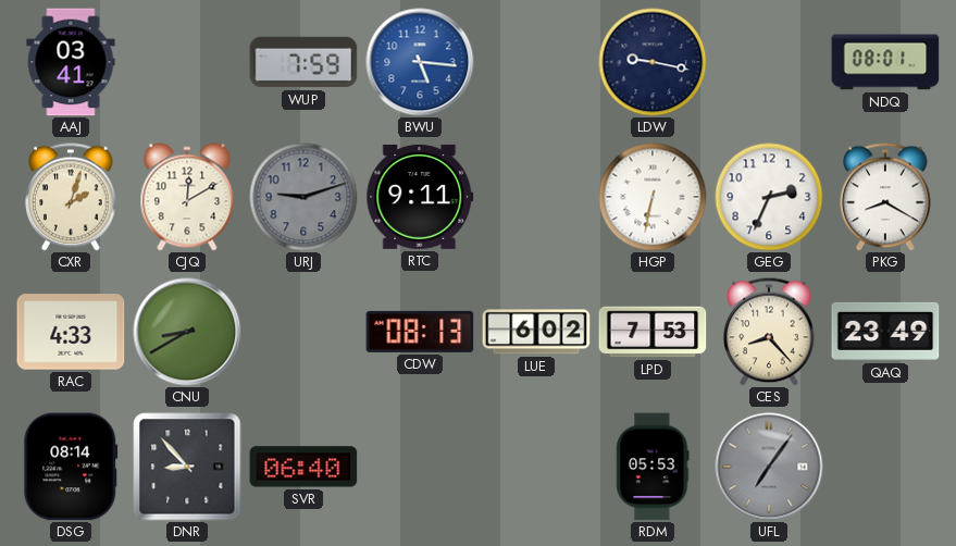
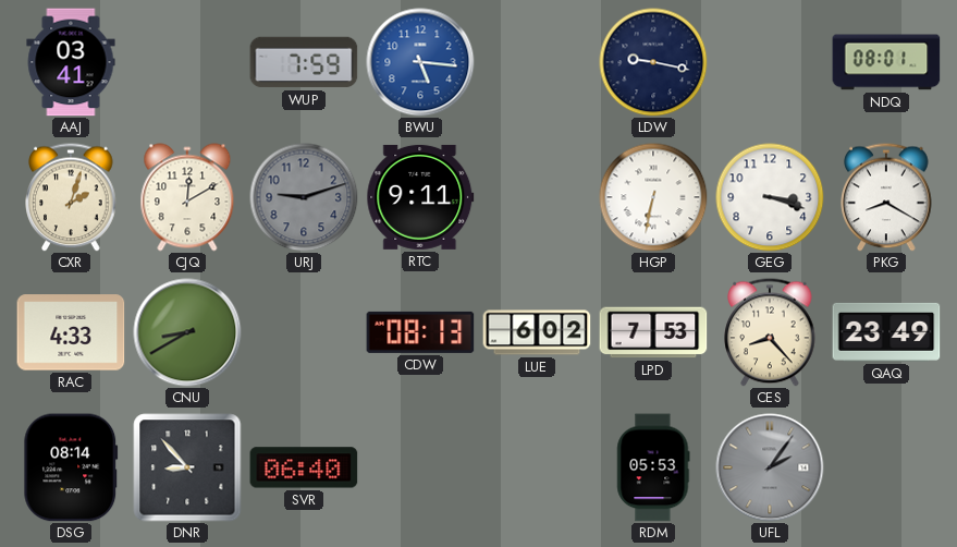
GEG: 2:34 -> 3:18 (770, 197)
UFL: 7:06 -> 2:06 (770, 467)
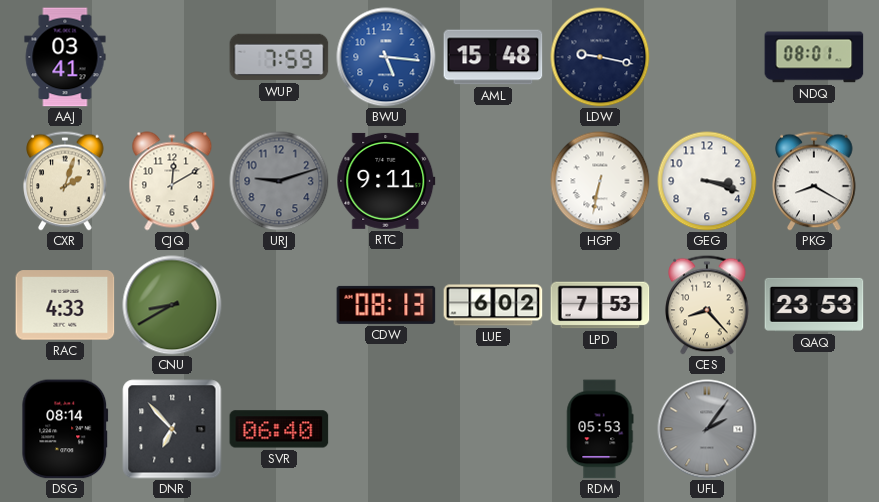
AML: none -> 15:48 (493, 57)
QAQ: 23:49 -> 23:53 (814, 305)
DNR: 8:53 -> 6:53 (172, 429)
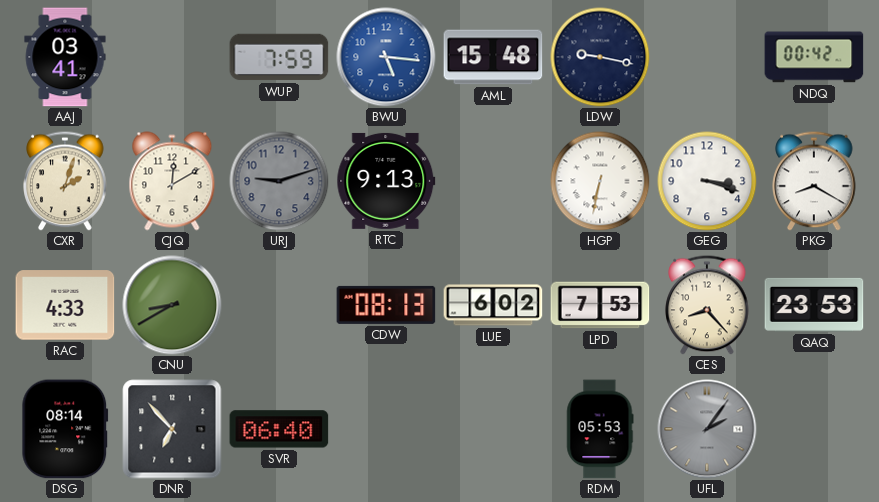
NDQ: 08:01 -> 00:42 (814, 57)
RTC: 9:11 -> 9:13 (386, 181)
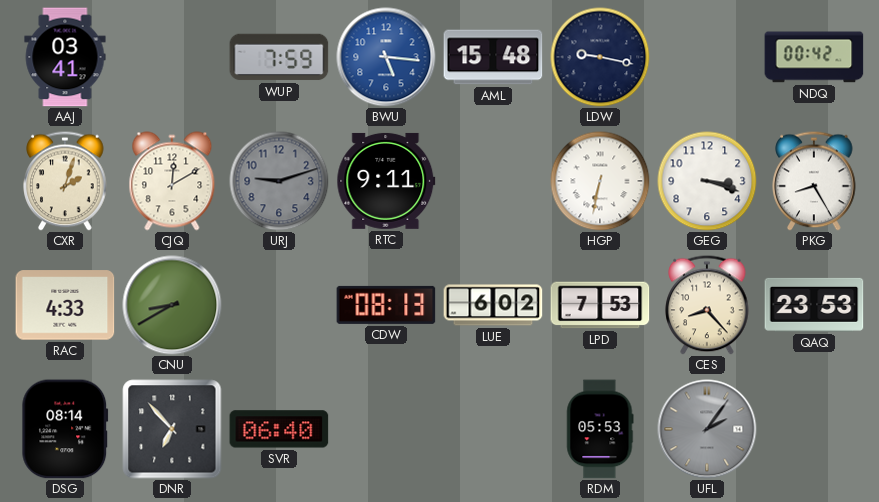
RTC: 9:13 -> 9:11 (386, 181)
PKG: 8:20 -> 8:25 (814, 181)
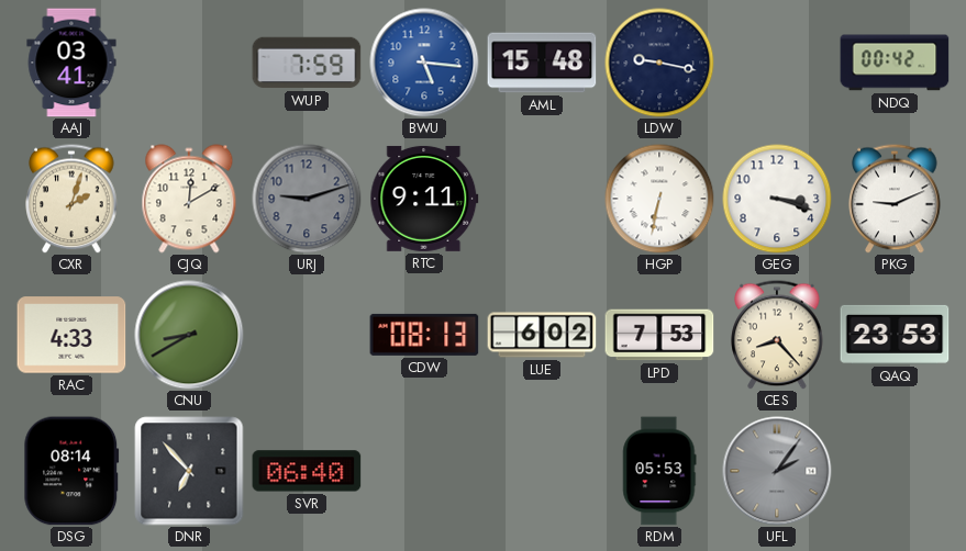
PKG: 8:25 -> 9:11 (895, 199)
